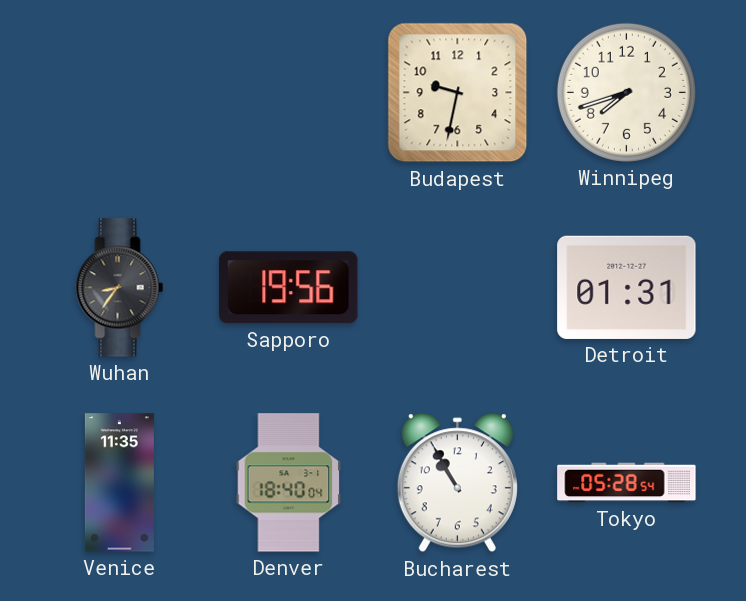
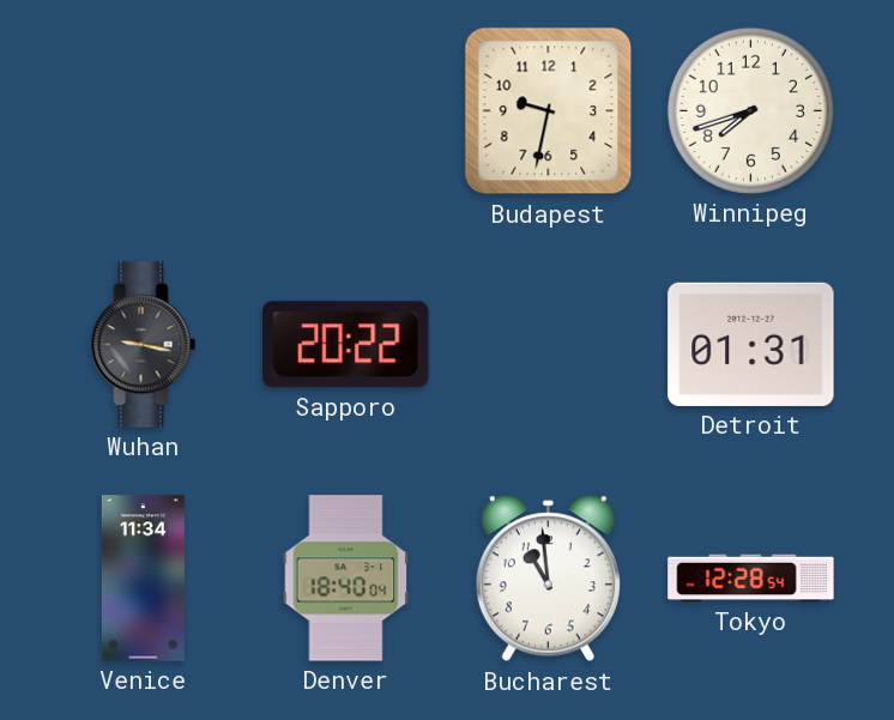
Wuhan: 8:36 -> 9:17 (144, 345)
Sapporo: 19:56 -> 20:22 (346, 345)
Venice: 11:35 -> 11:34 (143, 579)
Bucharest: 10:55 -> 10:59 (548, 579)
Tokyo: 05:28 -> 12:28 (751, 579)
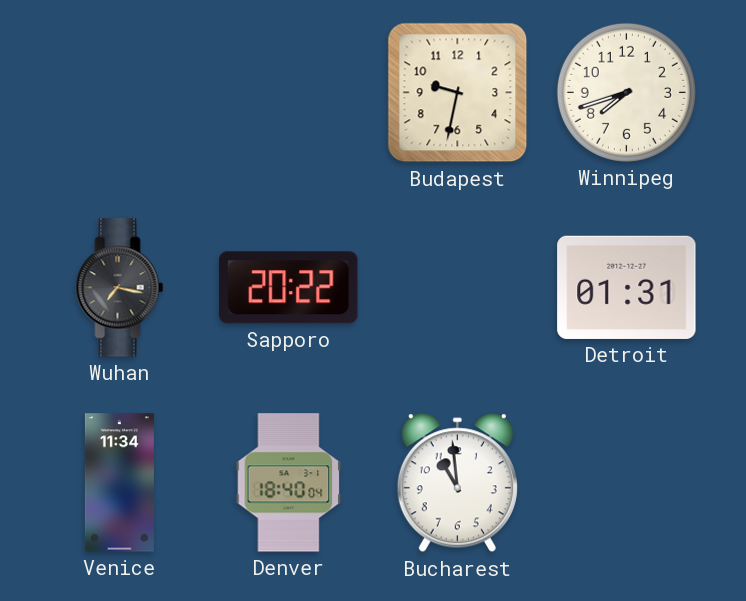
Wuhan: 9:17 -> 7:17 (120, 288)
Tokyo: 12:28 -> none (751, 579)
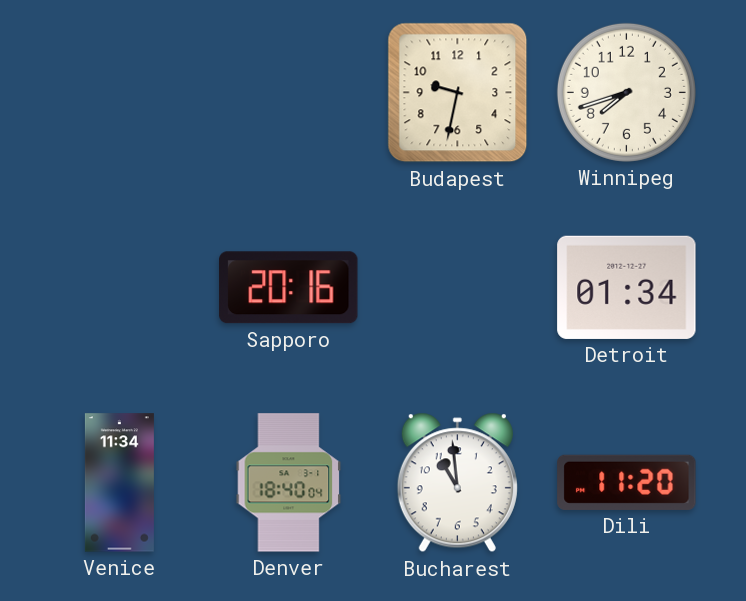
Wuhan: 7:17 -> none (120, 288)
Sapporo: 20:22 -> 20:16 (289, 288)
Detroit: 01:31 -> 01:34 (627, 287)
Dili: none -> 11:20 (627, 482)
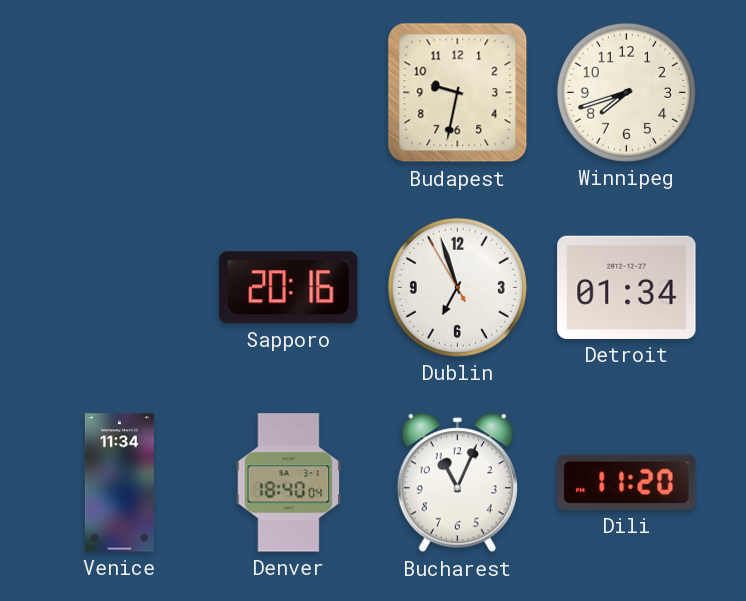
Dublin: none -> 6:56 (457, 287)
Bucharest: 10:59 -> 11:04 (457, 483)
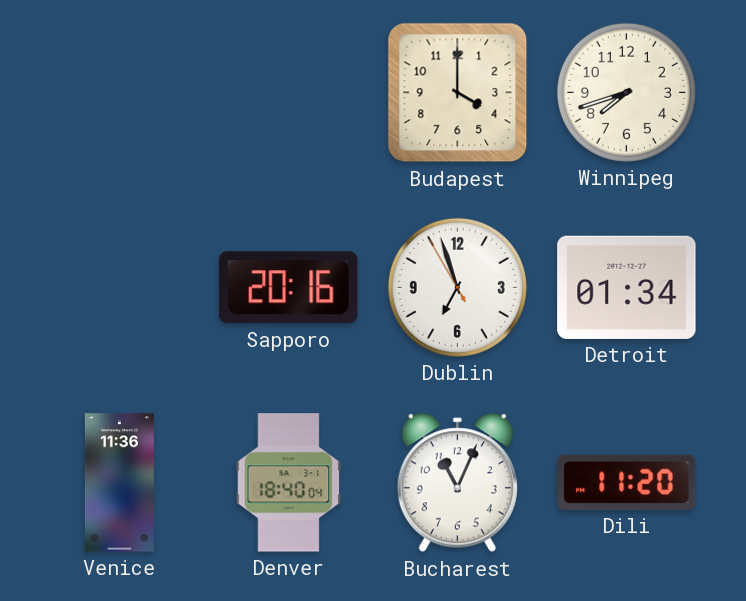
Budapest: 9:32 -> 4:00 (458, 93)
Venice: 11:34 -> 11:36 (119, 483)
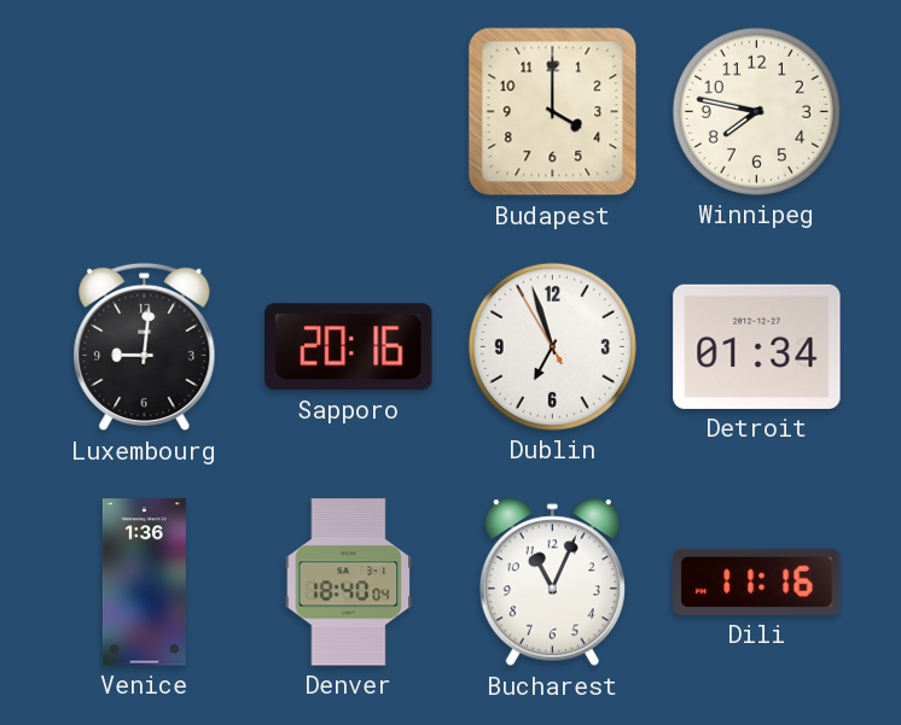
Winnipeg: 7:42 -> 7:47 (756, 111)
Luxembourg: none -> 9:01 (145, 347)
Venice: 11:36 -> 1:36 (144, 583)
Dili: 11:20 -> 11:16 (757, 581)
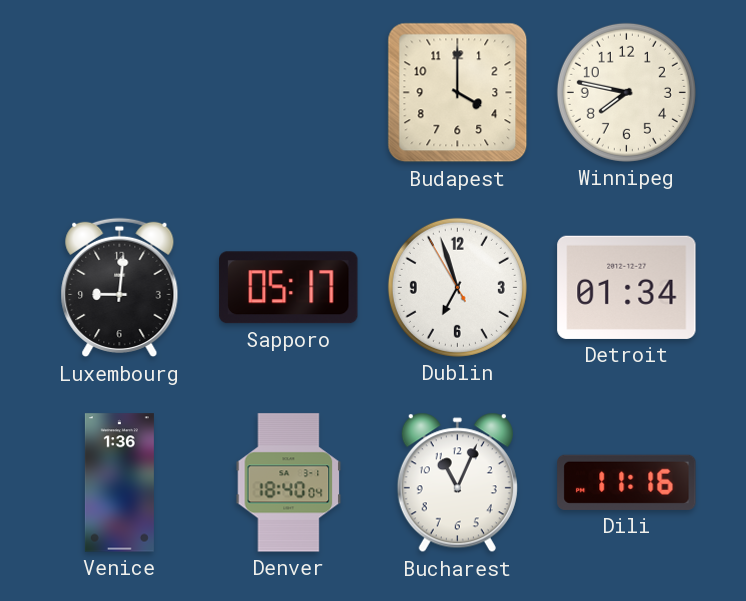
Sapporo: 20:16 -> 05:17 (289, 288)
